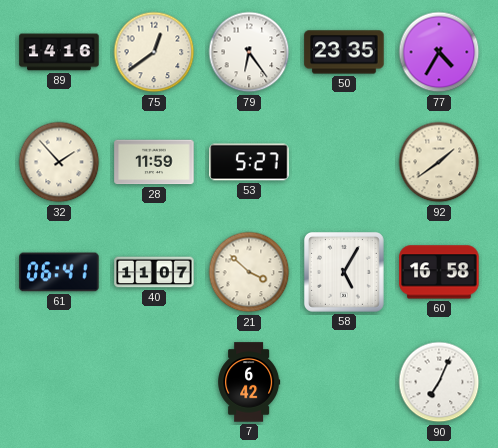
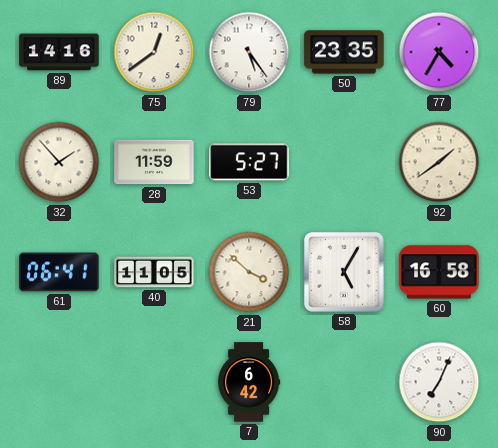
79: 6:24 -> 5:24 (249, 52)
40: 11:07 -> 11:05 (154, 272)
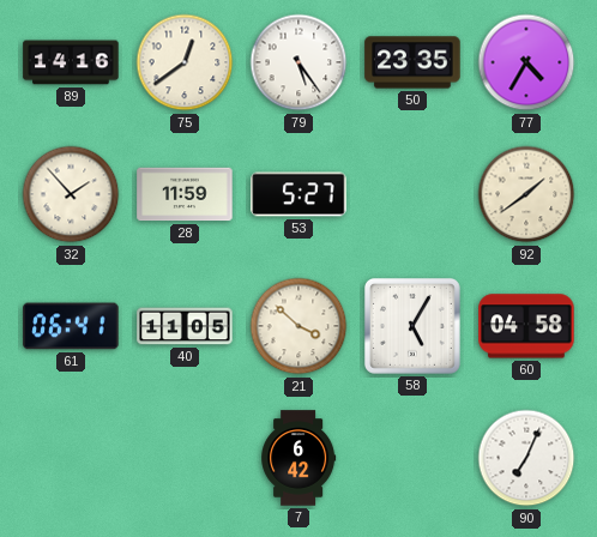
60: 16:58 -> 04:58 (526, 326)
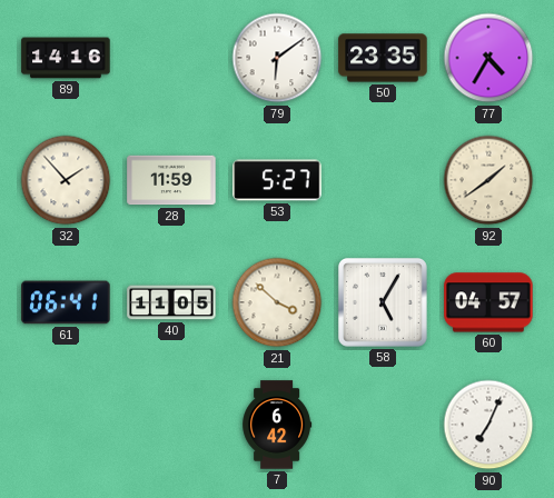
75: 12:39 -> none (185, 62)
79: 5:24 -> 6:09 (277, 58)
60: 04:58 -> 04:57 (488, 302)
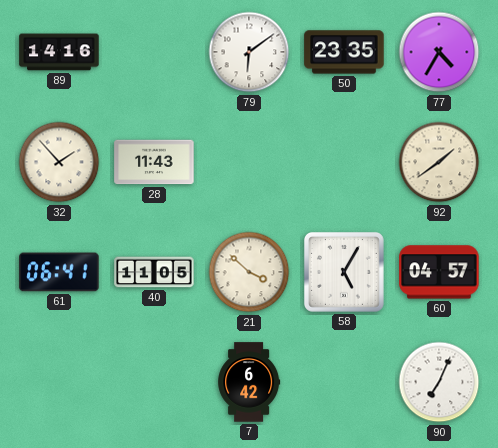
28: 11:59 -> 11:43 (154, 162)
53: 5:27 -> none (277, 180)
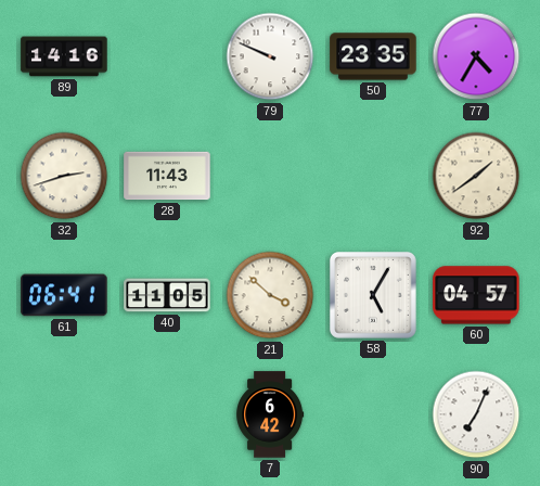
79: 6:09 -> 9:49 (270, 56)
32: 1:53 -> 2:42 (64, 176)
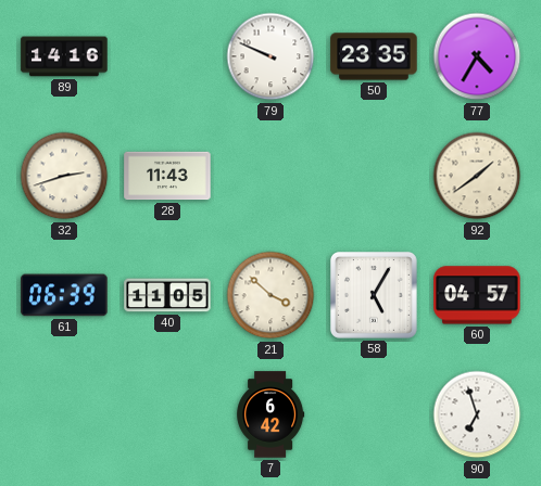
61: 06:41 -> 06:39 (64, 295)
90: 7:04 -> 6:57 (477, 414)
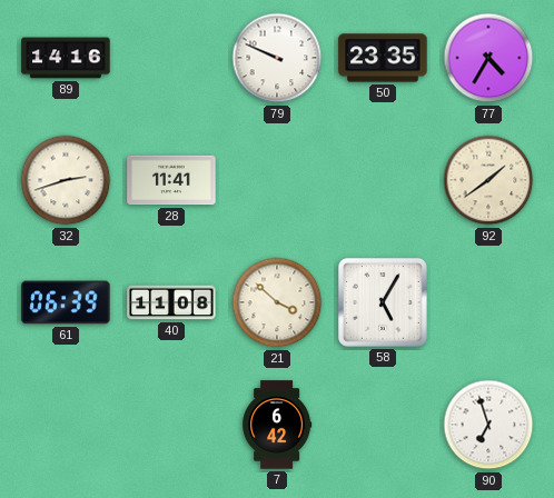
28: 11:43 -> 11:41 (171, 180)
40: 11:05 -> 11:08 (171, 302)
60: 04:57 -> none (477, 295)
